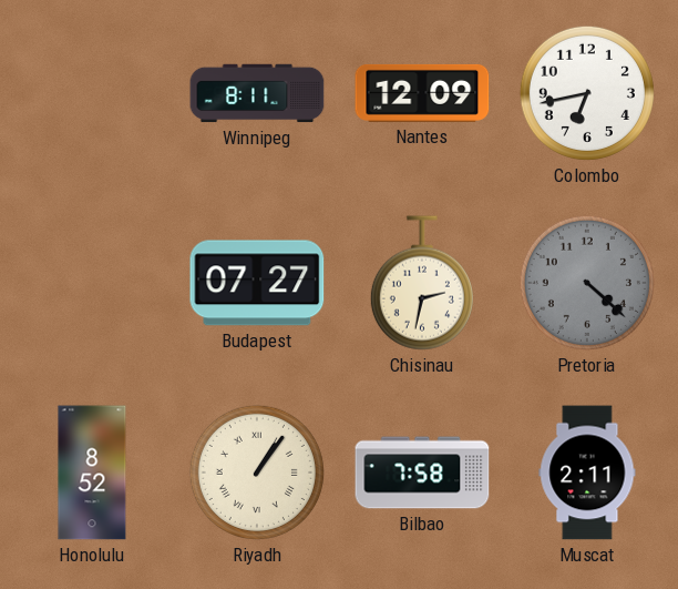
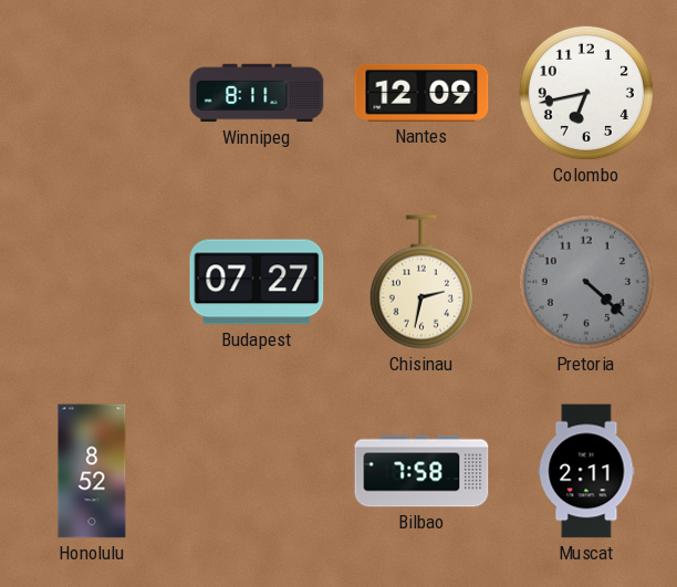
Riyadh: 1:06 -> none (257, 473)
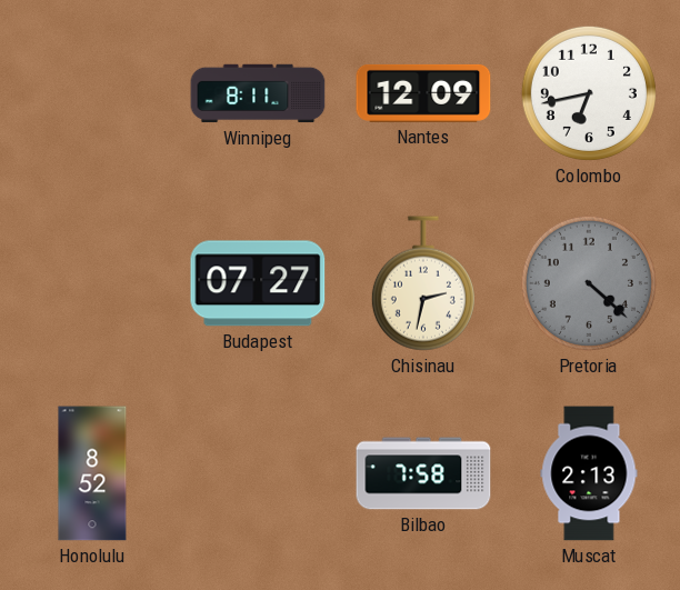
Muscat: 2:11 -> 2:13 (589, 473)
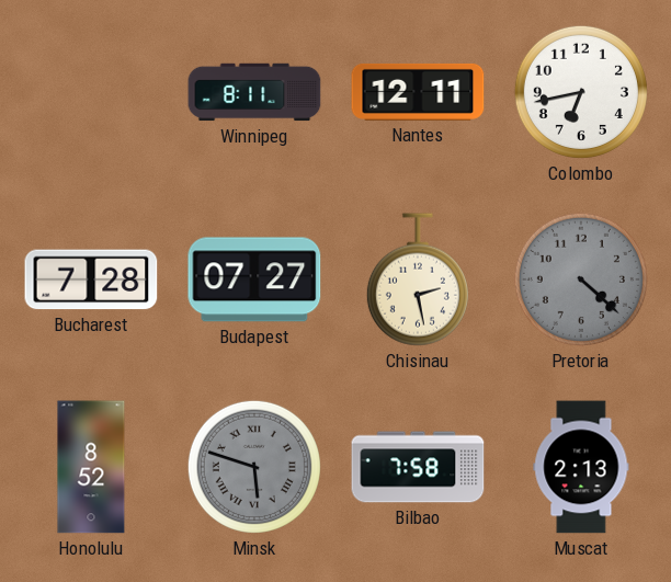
Nantes: 12:09 -> 12:11 (418, 92)
Bucharest: none -> 7:28 (91, 279)
Chisinau: 2:32 -> 2:28 (418, 279)
Minsk: none -> 5:48 (254, 467)
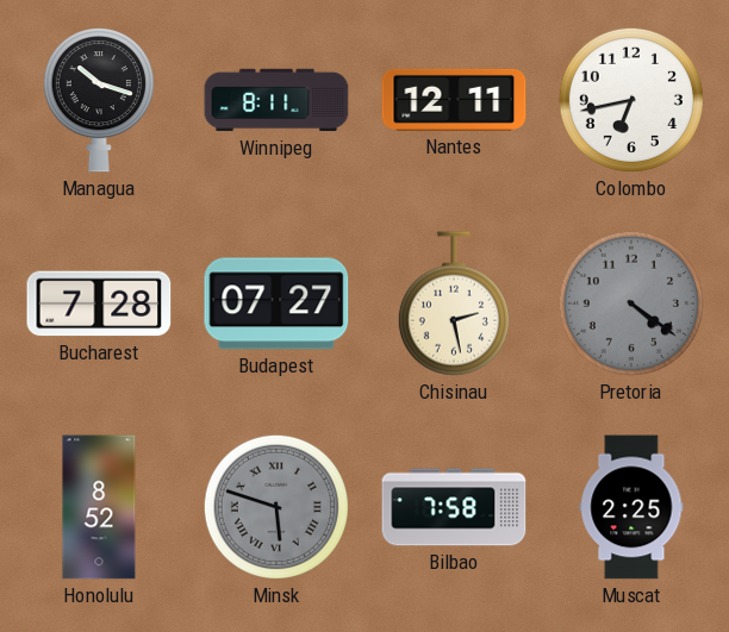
Managua: none -> 10:18 (99, 100)
Pretoria: 4:22 -> 4:21 (631, 304)
Muscat: 2:13 -> 2:25 (631, 507)
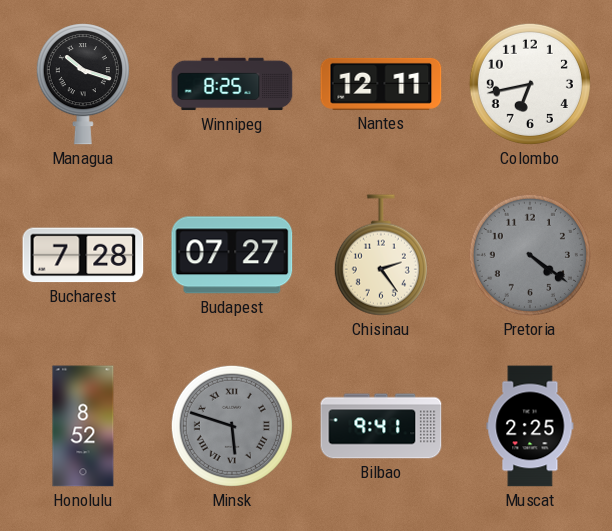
Winnipeg: 8:11 -> 8:25 (232, 84)
Chisinau: 2:28 -> 2:24 (381, 255)
Bilbao: 7:58 -> 9:41 (381, 426)
